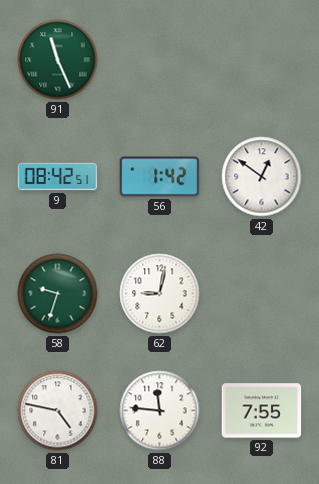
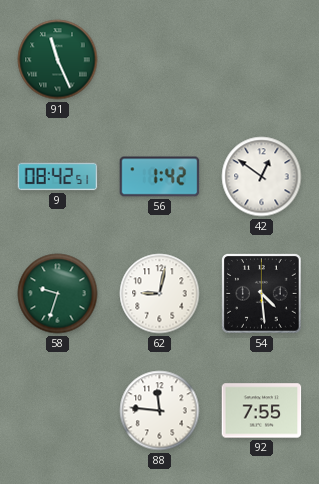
54: none -> 4:29 (262, 294)
81: 4:47 -> none (58, 411)
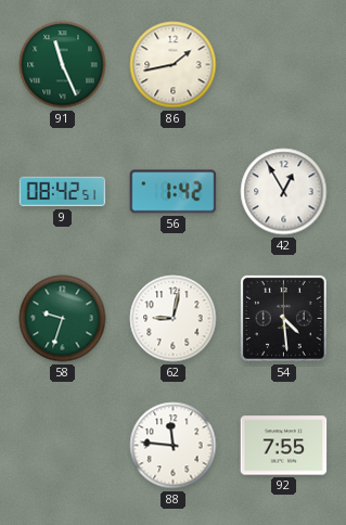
86: none -> 1:43 (174, 65)
42: 12:51 -> 12:55 (284, 192)
